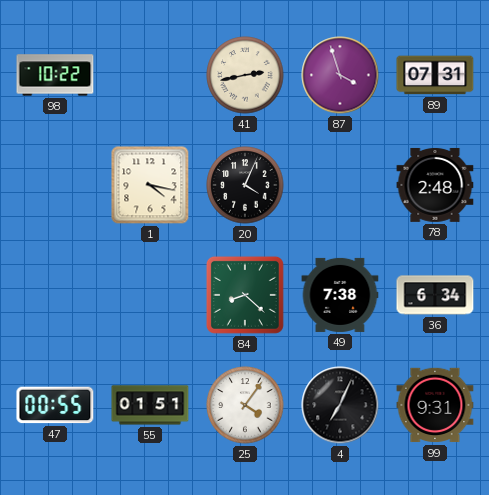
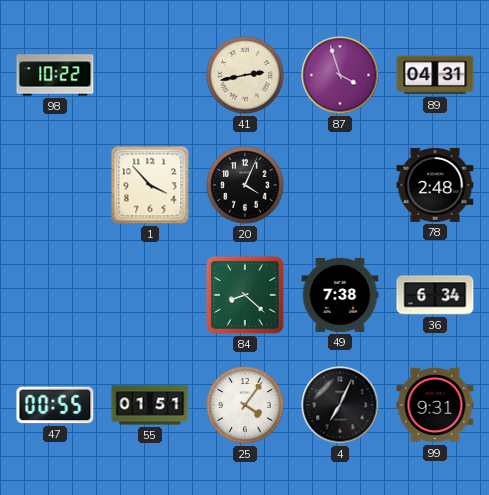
89: 07:31 -> 04:31 (435, 75)
1: 4:17 -> 3:53 (150, 185)
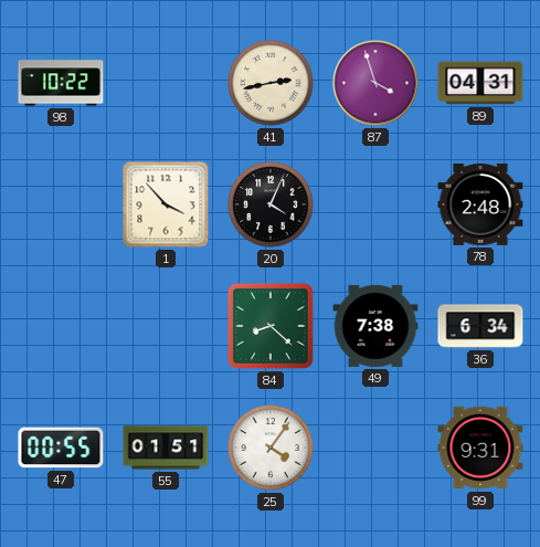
4: 7:04 -> none (340, 405)
